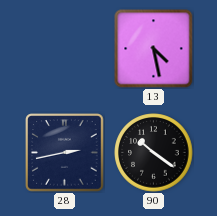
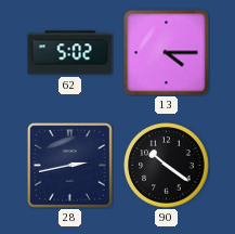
62: none -> 5:02 (70, 53)
13: 4:28 -> 4:15 (167, 53)
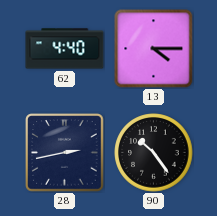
62: 5:02 -> 4:40 (65, 49)
90: 10:21 -> 10:24 (154, 153)
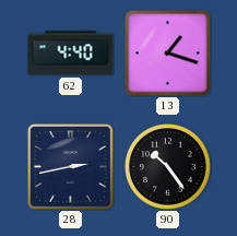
13: 4:15 -> 1:18 (168, 54)
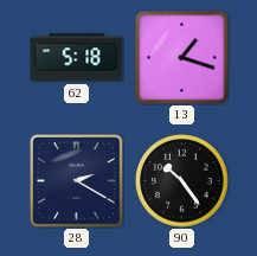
62: 4:40 -> 5:18 (77, 58)
28: 2:43 -> 2:20 (77, 181)
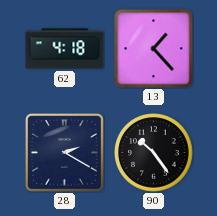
62: 5:18 -> 4:18 (65, 49)
13: 1:18 -> 1:23 (154, 49)
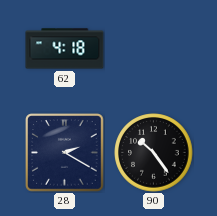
13: 1:23 -> none (154, 49)
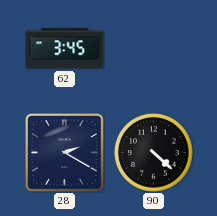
62: 4:18 -> 3:45 (65, 49)
90: 10:24 -> 4:22 (154, 153)
